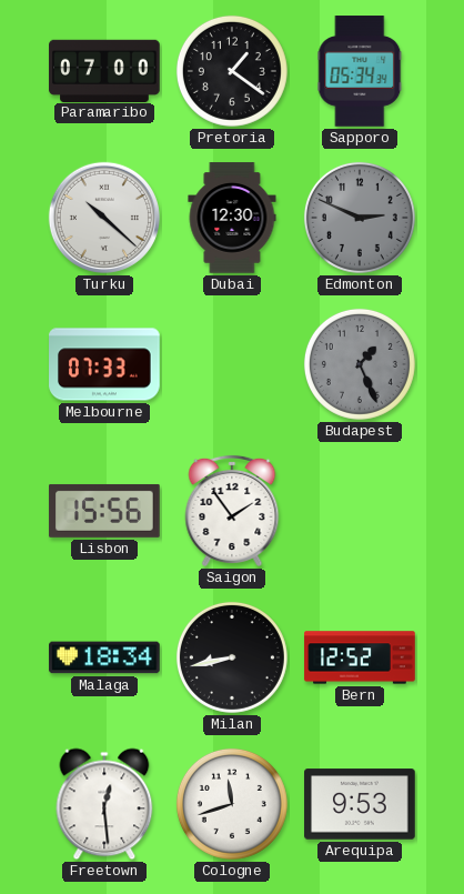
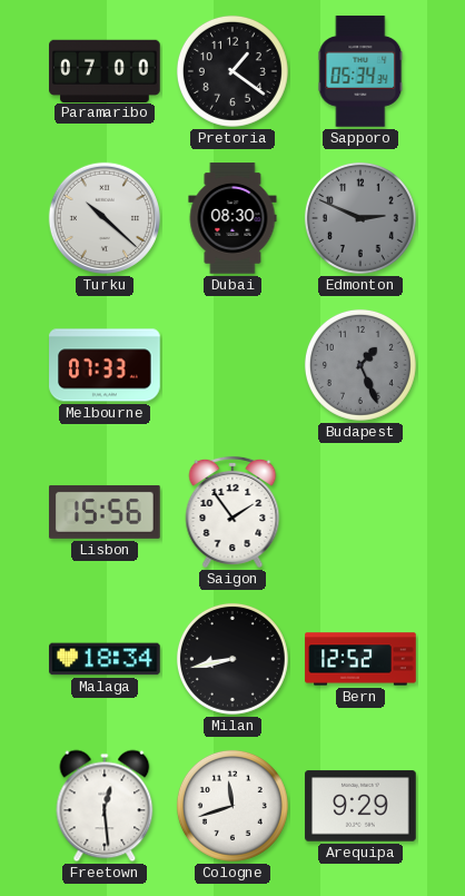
Dubai: 12:30 -> 08:30 (233, 218)
Arequipa: 9:53 -> 9:29 (360, 806)
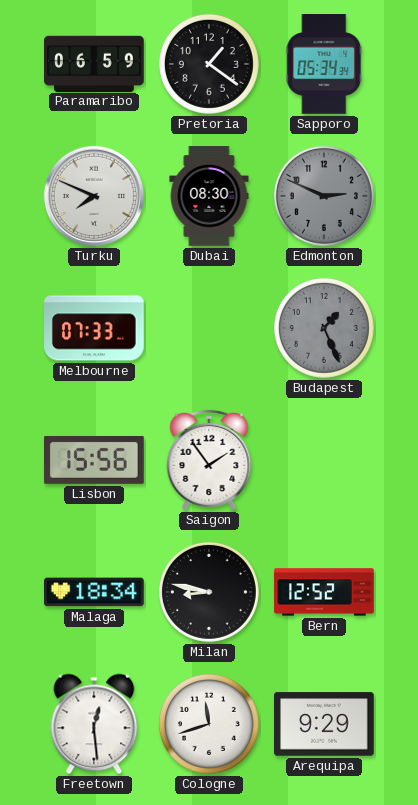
Paramaribo: 07:00 -> 06:59 (94, 63)
Turku: 10:22 -> 7:49 (94, 196)
Milan: 8:43 -> 8:47 (209, 592)
